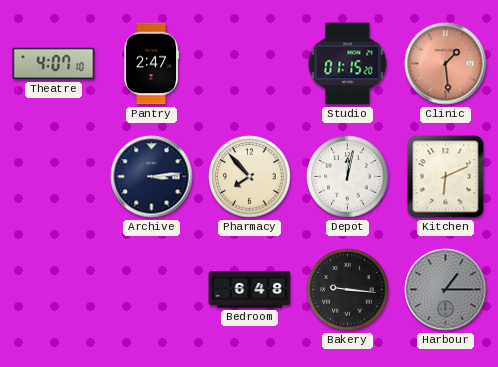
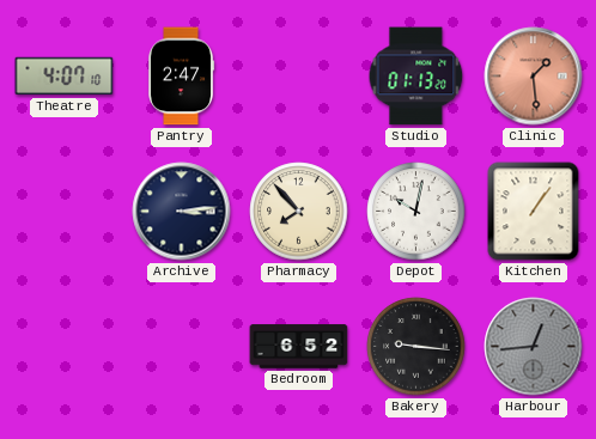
Studio: 01:15 -> 01:13 (416, 77)
Depot: 12:02 -> 10:02 (416, 212)
Kitchen: 6:11 -> 1:06 (534, 212)
Bedroom: 6:48 -> 6:52 (299, 347)
Harbour: 1:15 -> 12:44 (534, 347)
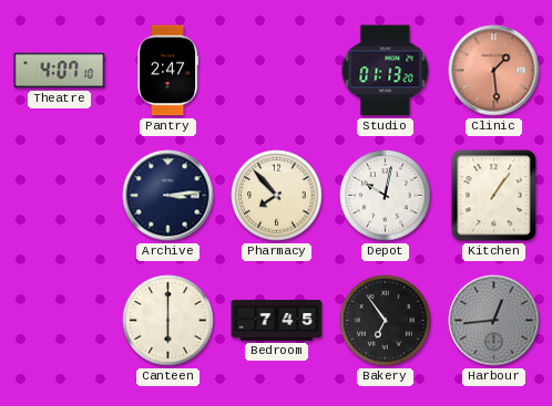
Canteen: none -> 6:00 (168, 321)
Bedroom: 6:52 -> 7:45 (277, 321)
Bakery: 9:16 -> 6:54 (386, 321)
